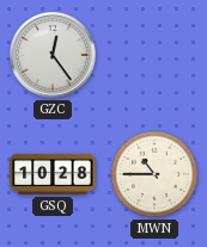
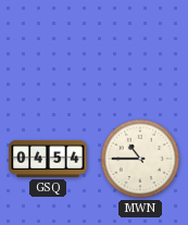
GZC: 12:24 -> none (53, 55)
GSQ: 10:28 -> 04:54 (48, 159)
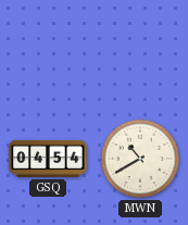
MWN: 10:45 -> 10:40 (140, 159)
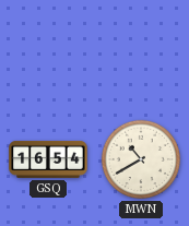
GSQ: 04:54 -> 16:54 (48, 159)
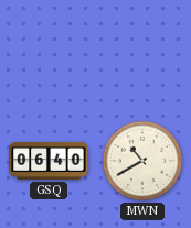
GSQ: 16:54 -> 06:40 (49, 161)
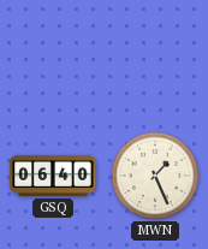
MWN: 10:40 -> 1:26 (155, 176)
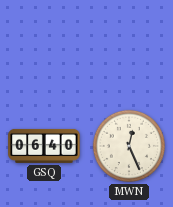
MWN: 1:26 -> 12:26 (129, 146)
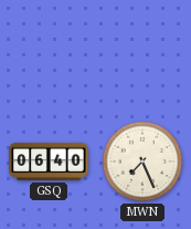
MWN: 12:26 -> 7:26 (142, 162)
